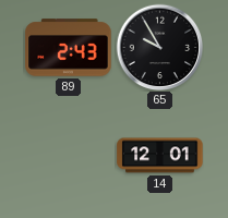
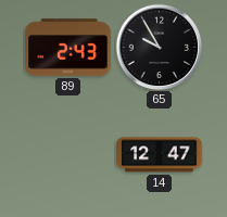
14: 12:01 -> 12:47 (160, 155)
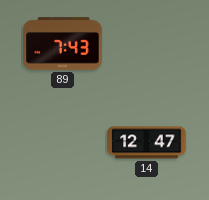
89: 2:43 -> 7:43 (63, 44)
65: 9:55 -> none (159, 47)
